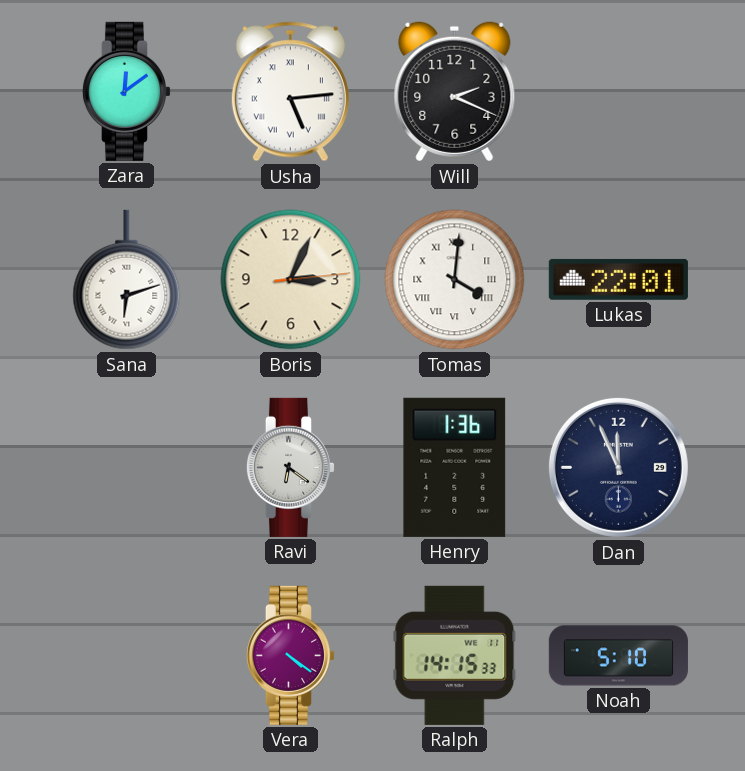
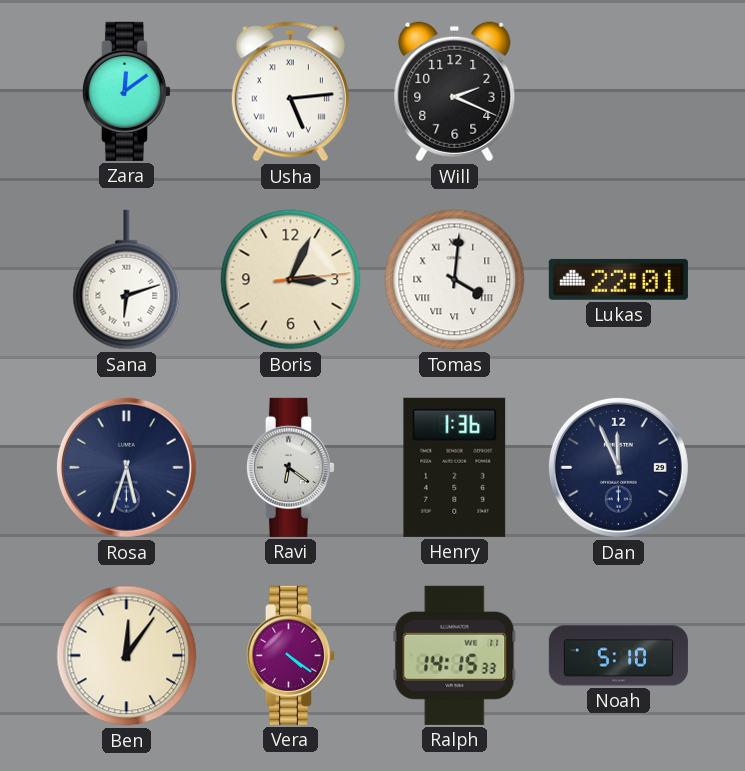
Rosa: none -> 5:33 (126, 467)
Ben: none -> 12:06 (127, 656)
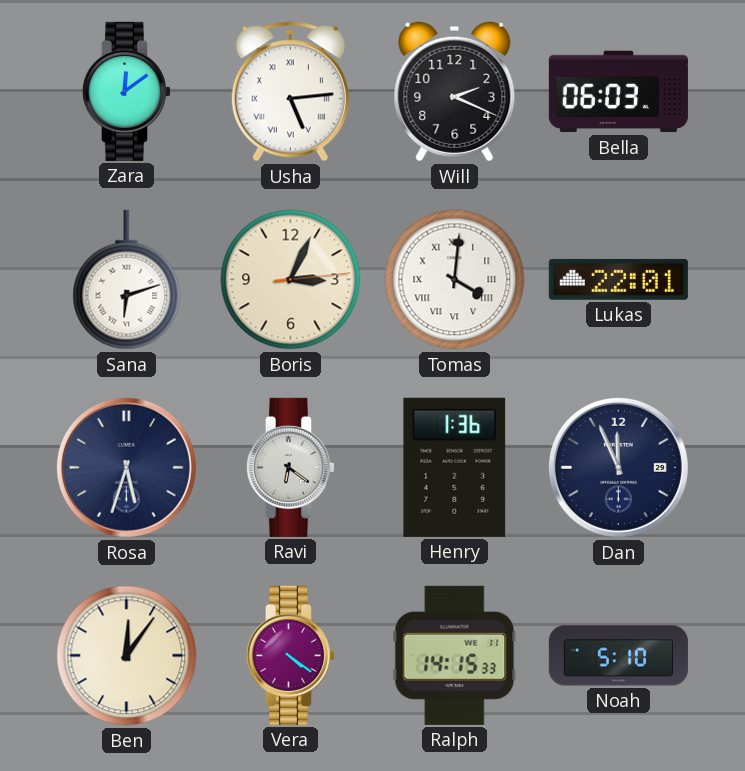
Bella: none -> 06:03 (618, 92)
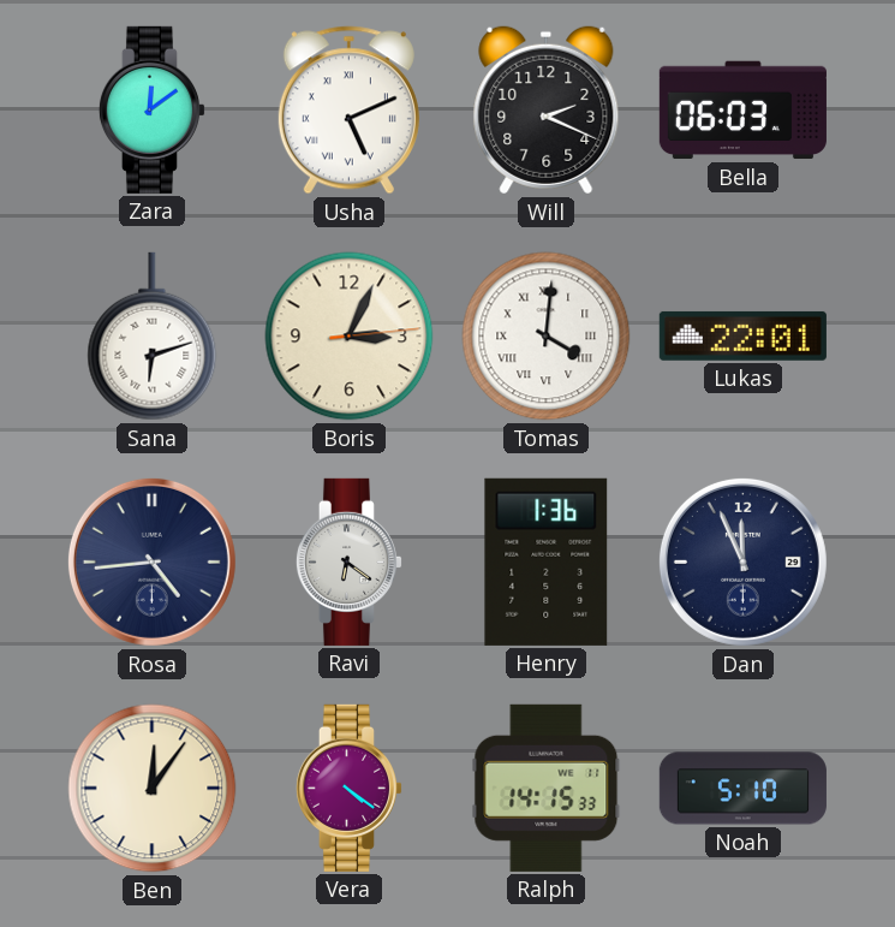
Usha: 5:14 -> 5:11 (348, 111)
Rosa: 5:33 -> 4:44 (151, 561)
